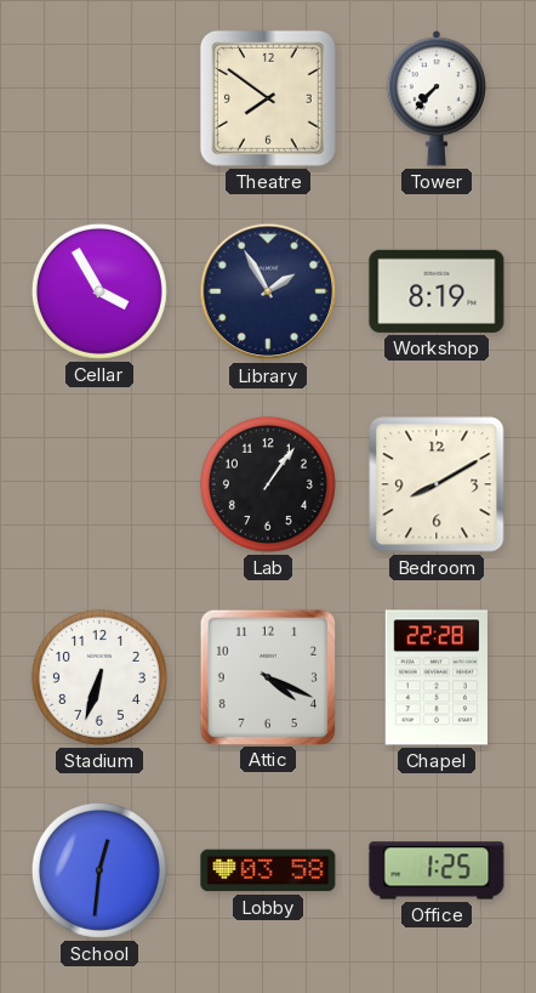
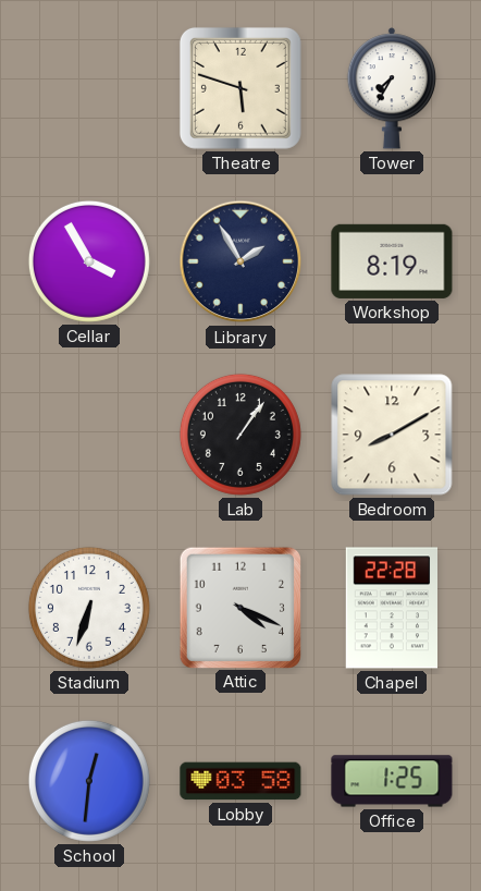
Theatre: 7:51 -> 5:48 (240, 88)
Tower: 7:37 -> 7:35 (392, 88)
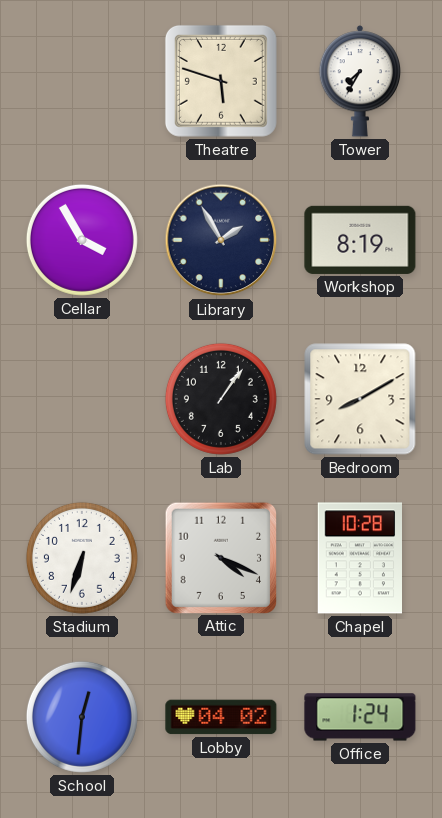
Chapel: 22:28 -> 10:28 (359, 558)
Lobby: 03:58 -> 04:02 (221, 717)
Office: 1:25 -> 1:24 (360, 717)
